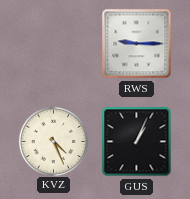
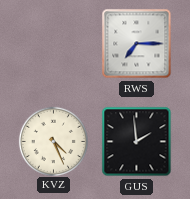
RWS: 9:15 -> 7:15 (137, 44)
GUS: 1:04 -> 1:59 (137, 142)
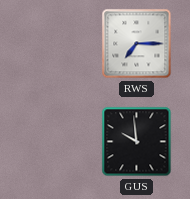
KVZ: 4:26 -> none (53, 141)
GUS: 1:59 -> 9:59 (137, 142)
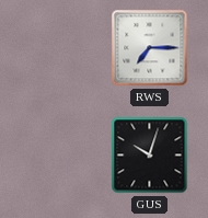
GUS: 9:59 -> 10:03 (150, 156)
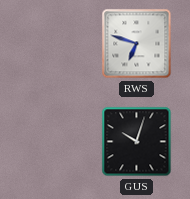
RWS: 7:15 -> 6:48 (137, 44)
